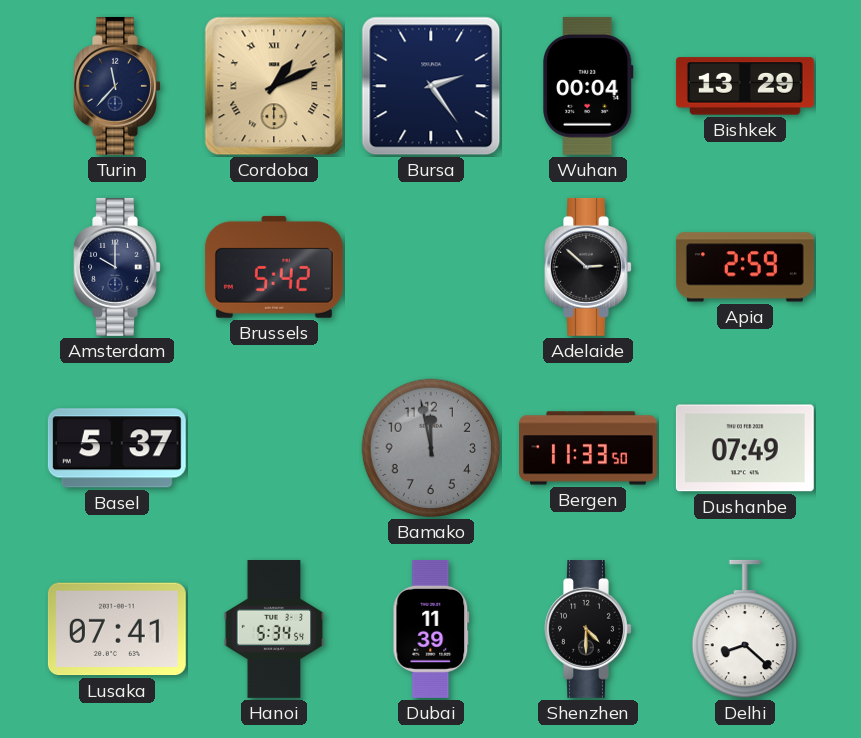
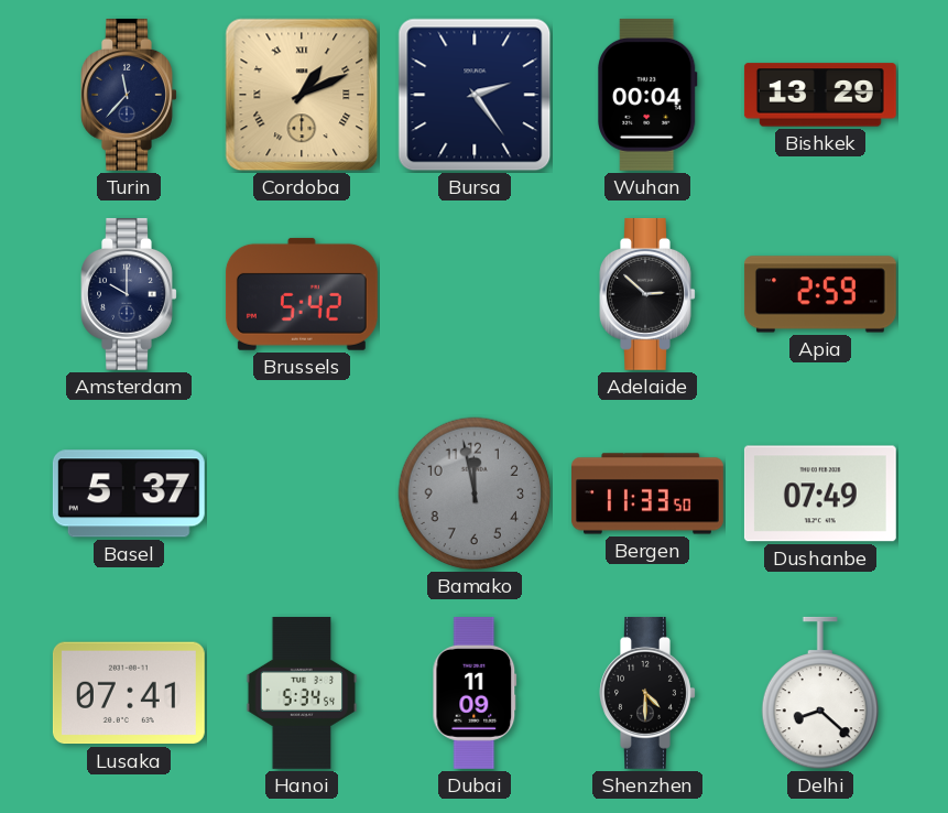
Dubai: 11:39 -> 11:09 (475, 693)
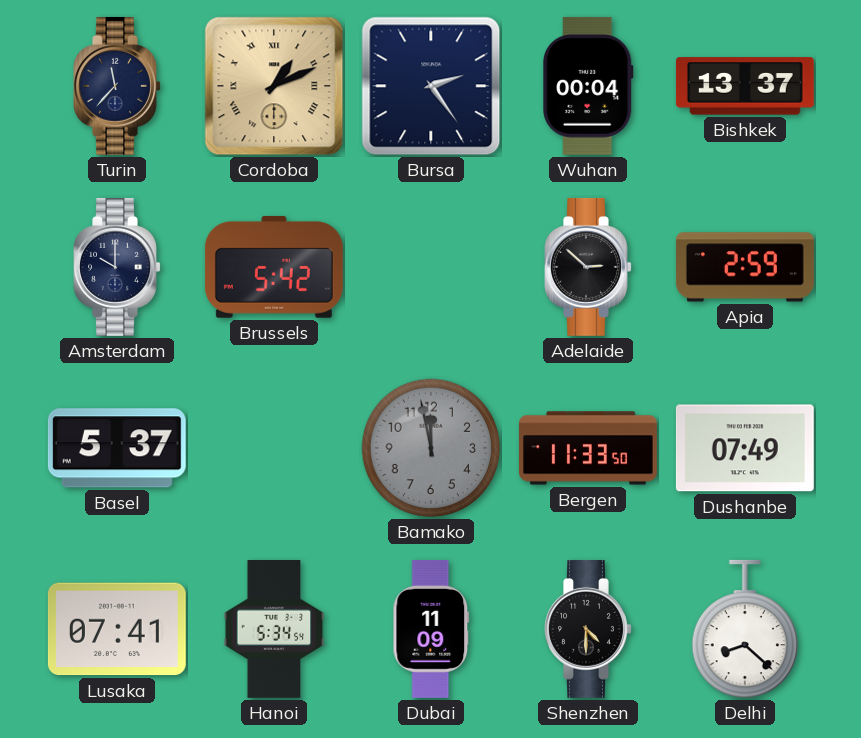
Bishkek: 13:29 -> 13:37 (745, 86)
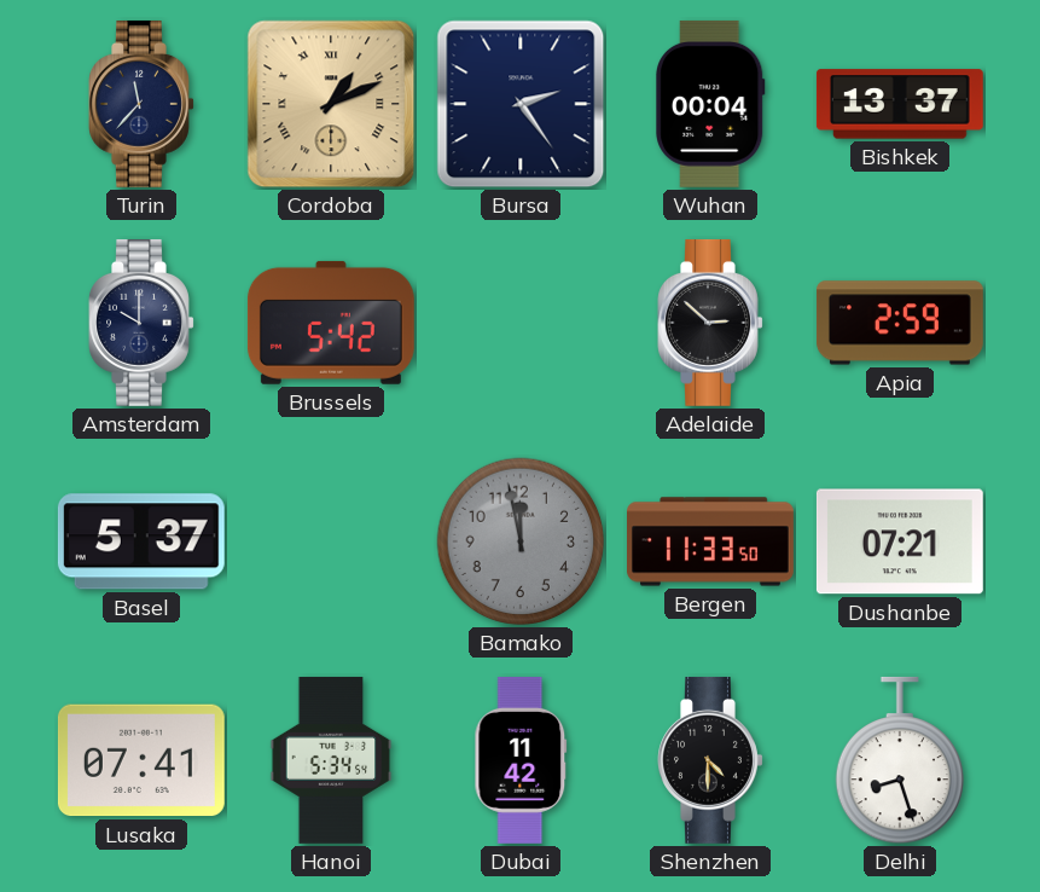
Dushanbe: 07:49 -> 07:21 (900, 541)
Dubai: 11:09 -> 11:42 (521, 760)
Delhi: 8:22 -> 8:27 (899, 760)
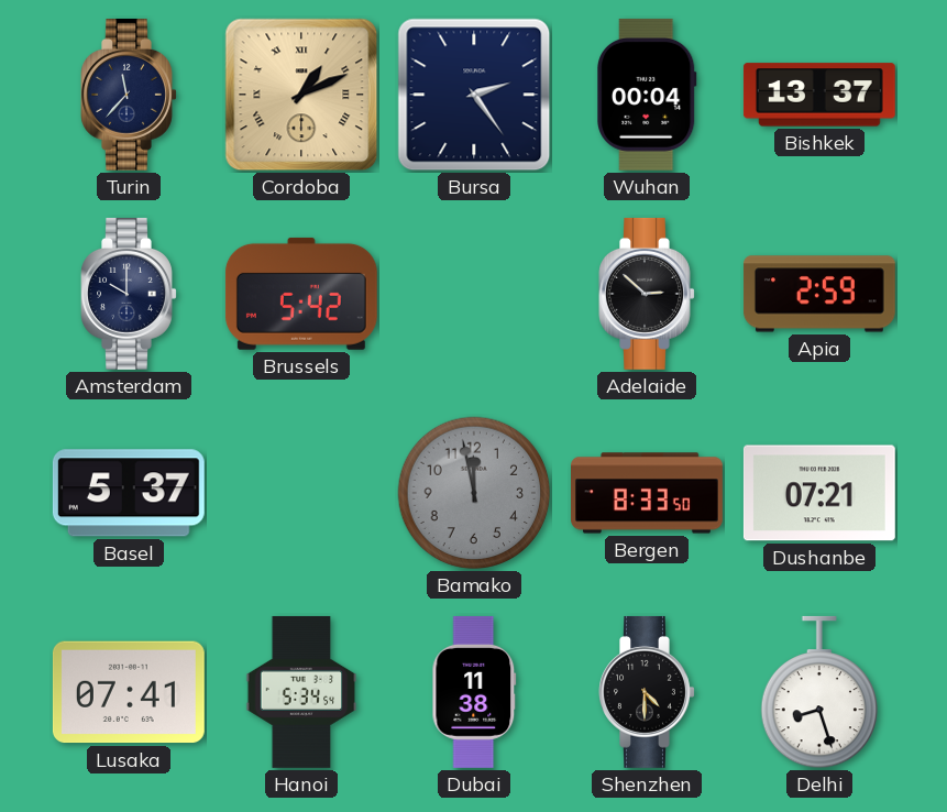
Bergen: 11:33 -> 8:33 (648, 493)
Dubai: 11:42 -> 11:38 (474, 692)
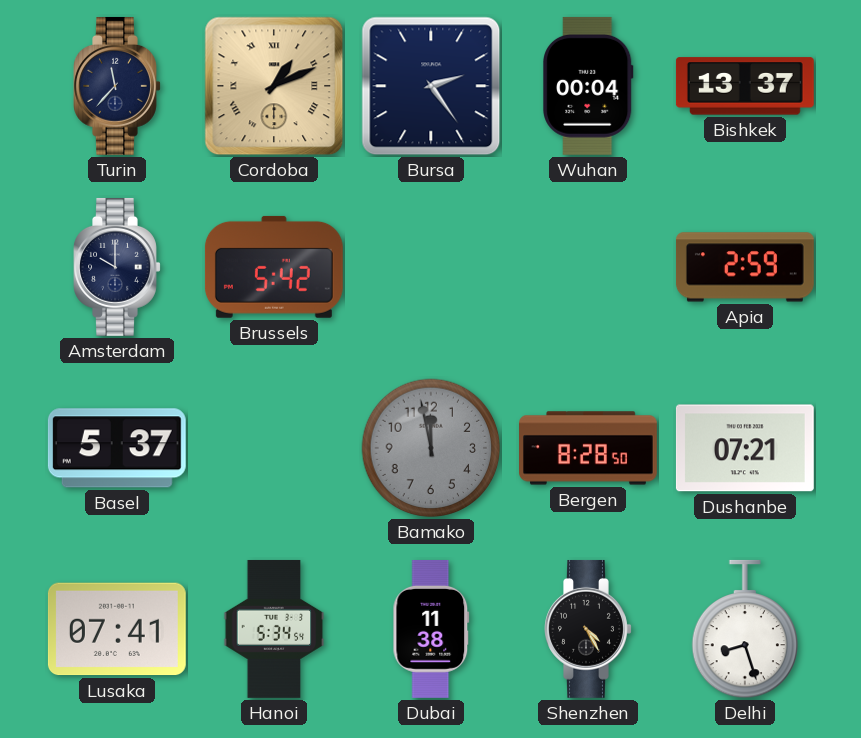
Adelaide: 2:52 -> none (647, 294)
Bergen: 8:33 -> 8:28 (589, 448)
Shenzhen: 4:30 -> 4:25 (588, 629)
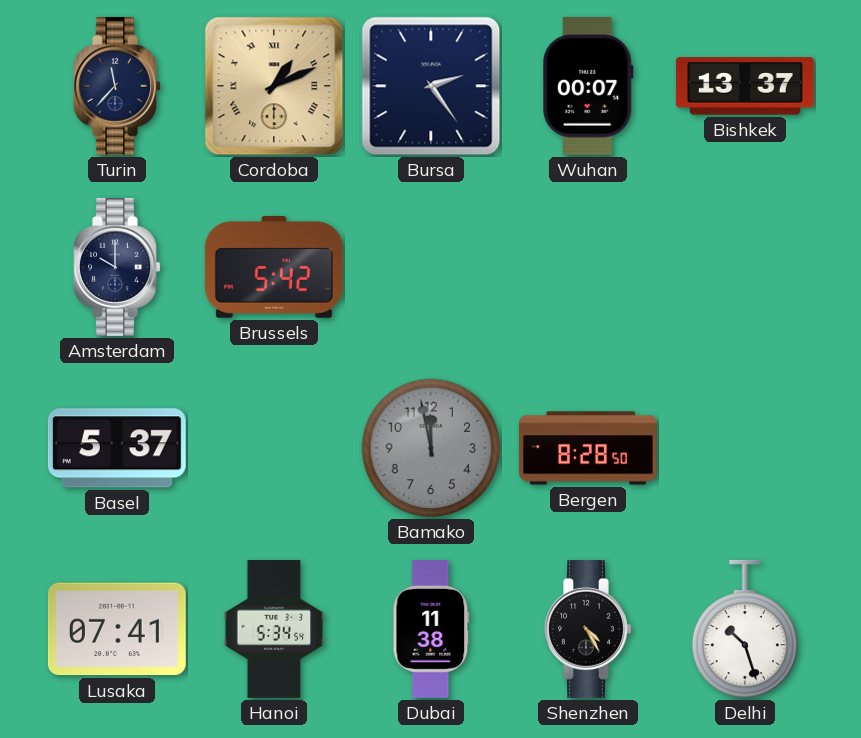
Wuhan: 00:04 -> 00:07 (589, 86)
Apia: 2:59 -> none (745, 267)
Dushanbe: 07:21 -> none (745, 448)
Delhi: 8:27 -> 10:27 (744, 629)
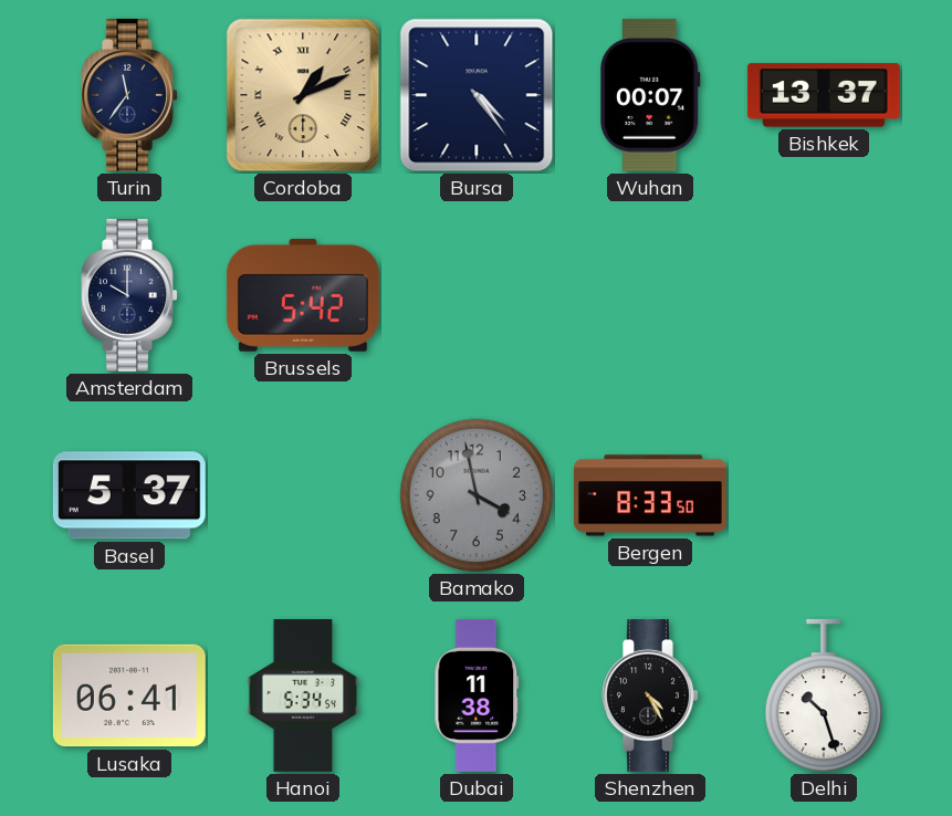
Turin: 11:37 -> 11:36 (129, 95)
Bursa: 2:24 -> 4:24 (477, 95)
Bamako: 11:58 -> 3:58 (477, 495)
Bergen: 8:28 -> 8:33 (651, 495)
Lusaka: 07:41 -> 06:41 (129, 695)
